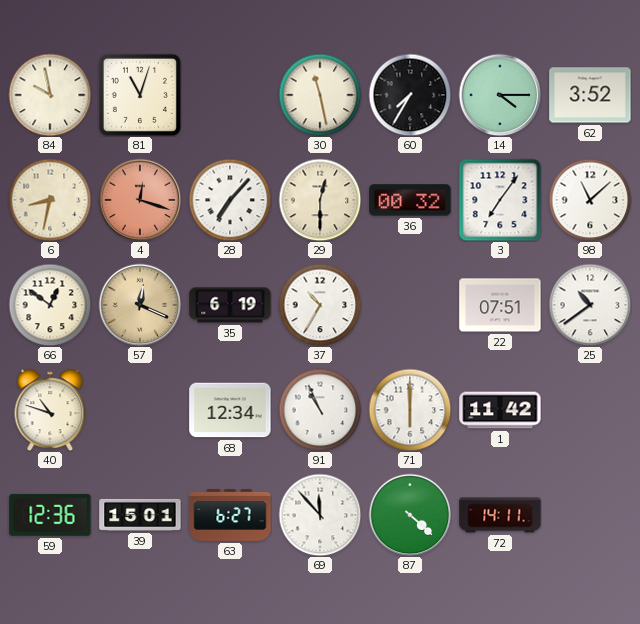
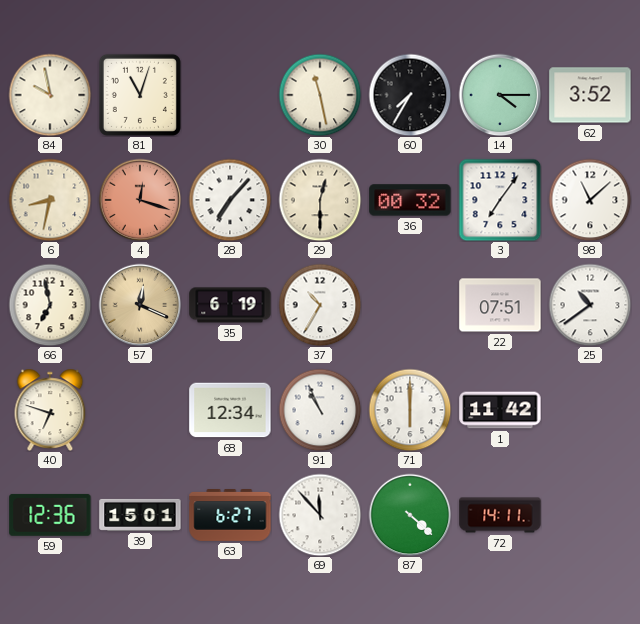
66: 12:51 -> 6:58 (50, 305)
40: 10:48 -> 6:48 (50, 410)
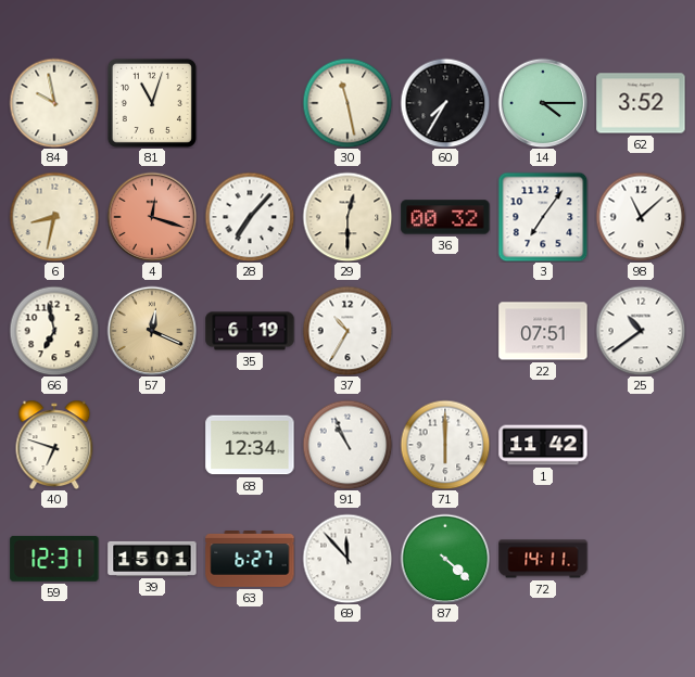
59: 12:36 -> 12:31 (54, 559)
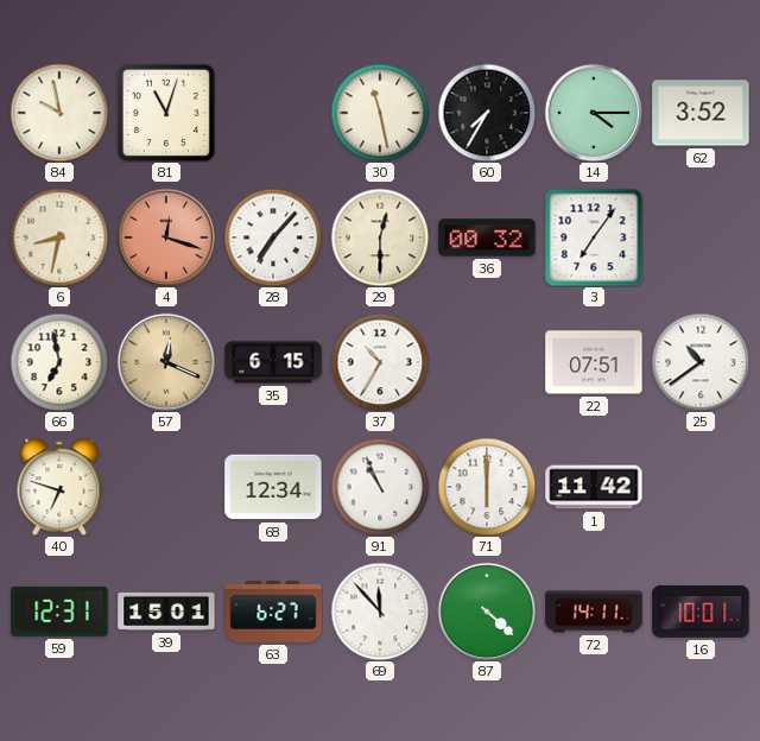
98: 11:08 -> none (641, 217)
35: 6:19 -> 6:15 (273, 362)
16: none -> 10:01 (701, 612)
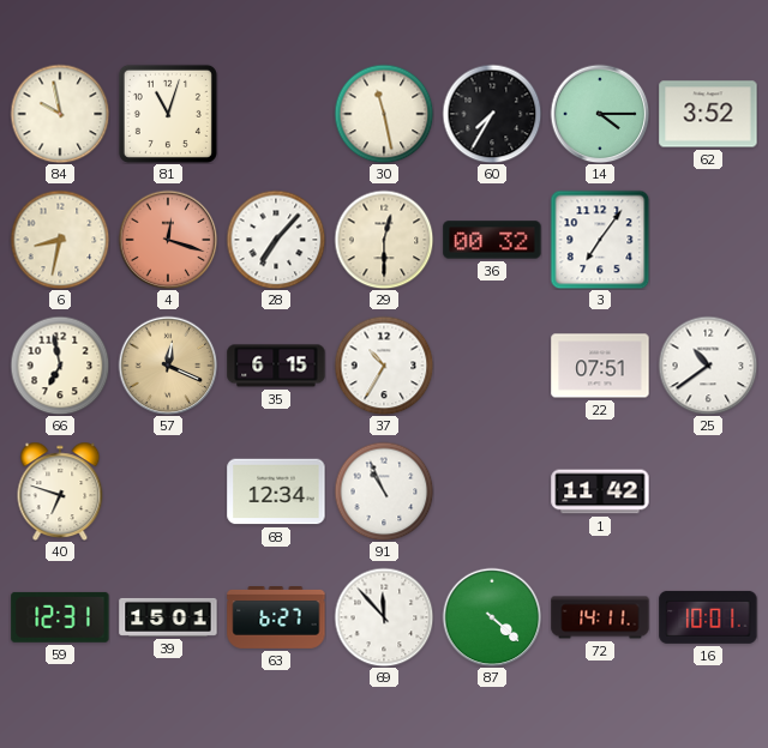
71: 6:00 -> none (487, 487)
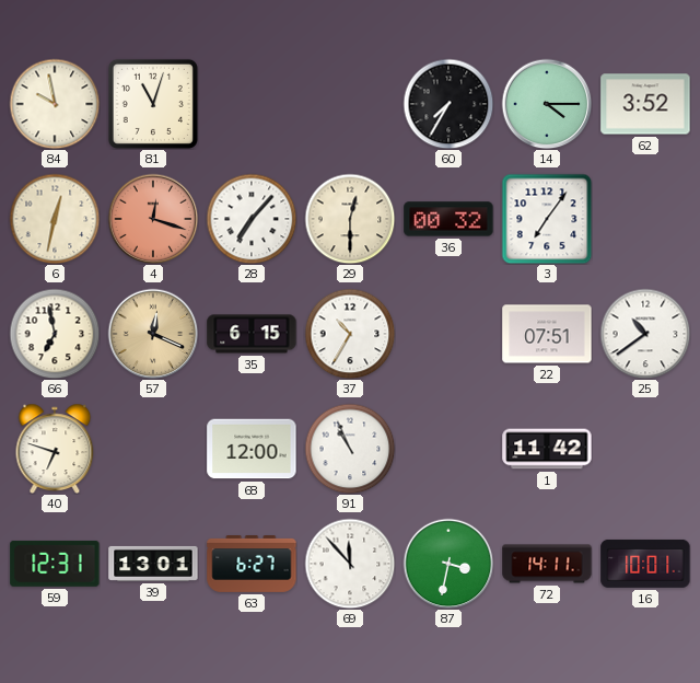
30: 11:28 -> none (384, 114)
6: 8:32 -> 12:32 (55, 219)
68: 12:34 -> 12:00 (252, 449)
39: 15:01 -> 13:01 (153, 564)
87: 4:22 -> 3:32 (448, 564)
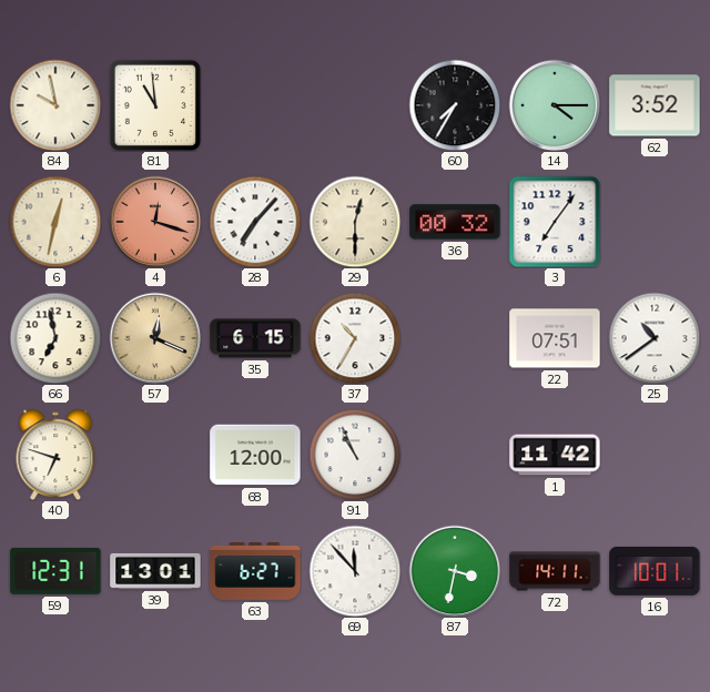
81: 11:03 -> 10:59 (155, 105)
